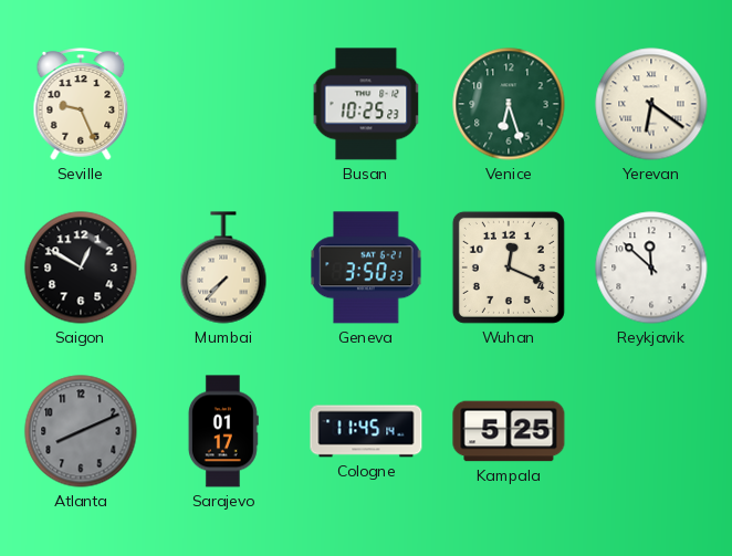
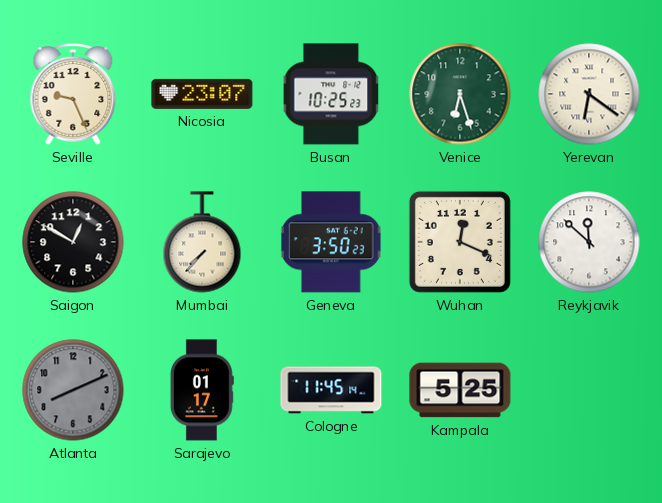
Nicosia: none -> 23:07 (202, 94)
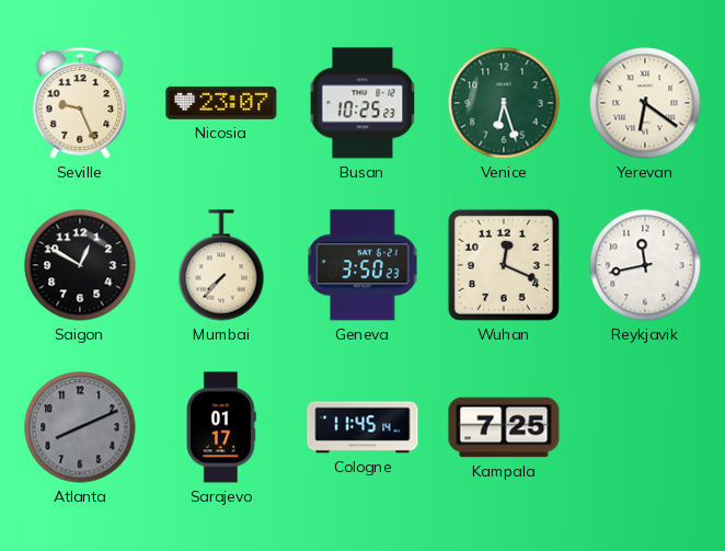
Reykjavik: 11:52 -> 11:43 (645, 265)
Kampala: 5:25 -> 7:25 (504, 427)
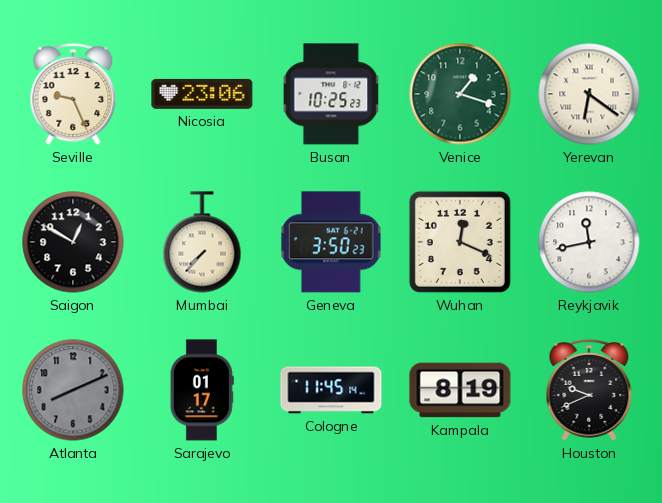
Nicosia: 23:07 -> 23:06 (202, 94)
Venice: 6:27 -> 1:18 (460, 94)
Kampala: 7:25 -> 8:19 (460, 390)
Houston: none -> 9:41 (589, 391)
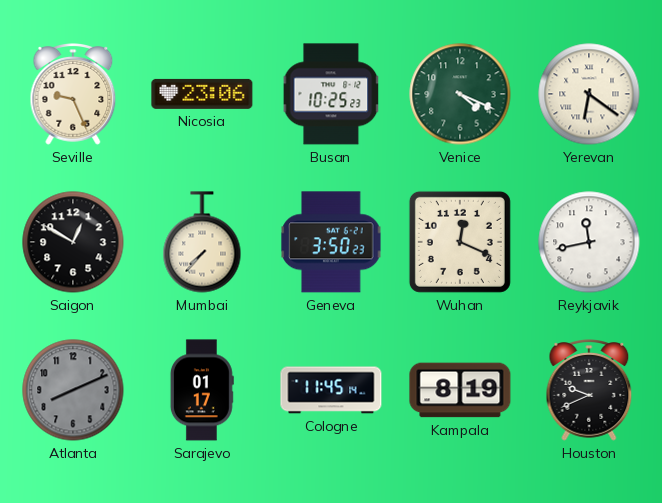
Venice: 1:18 -> 4:19 (460, 94)
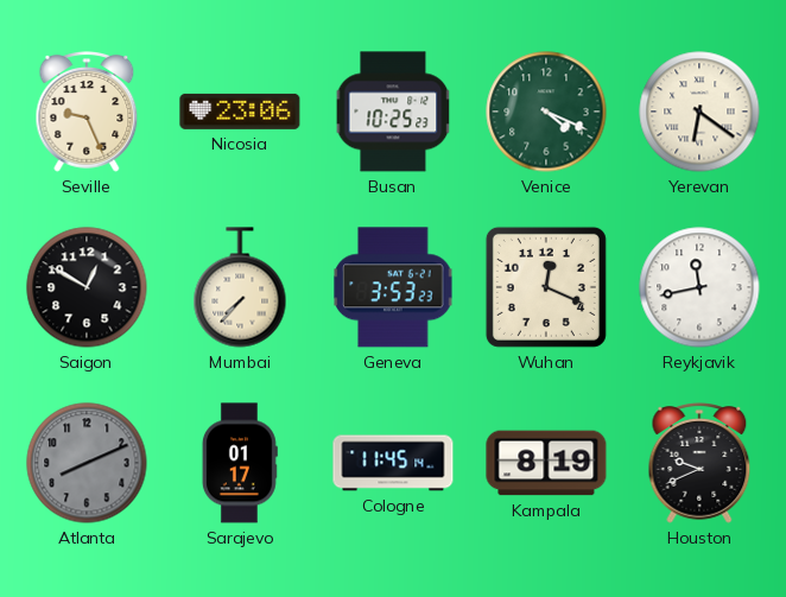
Geneva: 3:50 -> 3:53 (393, 287)
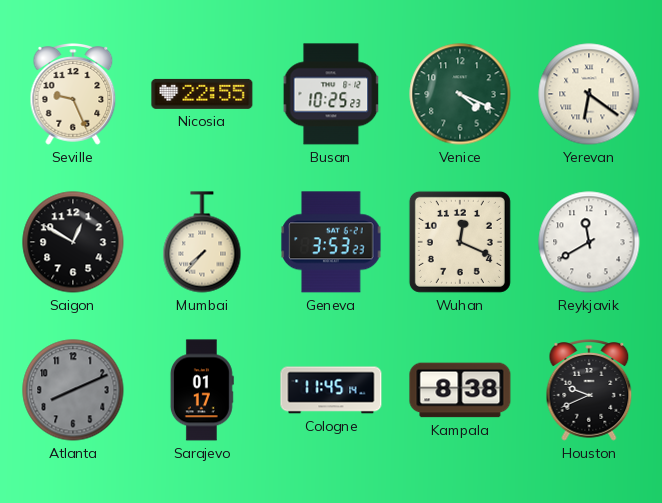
Nicosia: 23:06 -> 22:55 (202, 94)
Reykjavik: 11:43 -> 11:40 (589, 242)
Kampala: 8:19 -> 8:38 (460, 390)
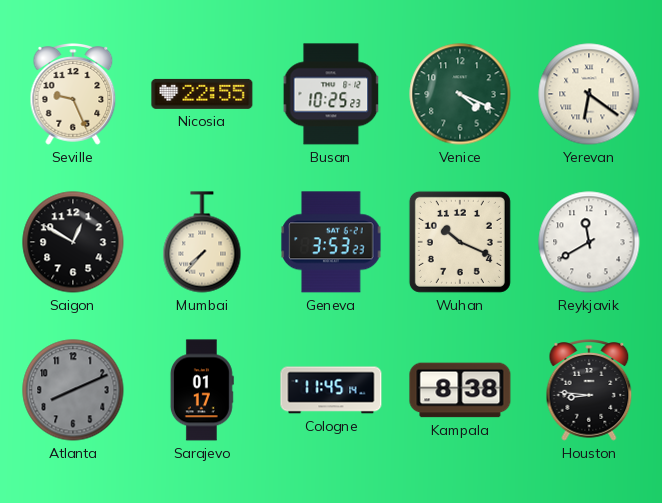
Wuhan: 12:19 -> 10:19 (460, 242)
Houston: 9:41 -> 8:46 (589, 391)
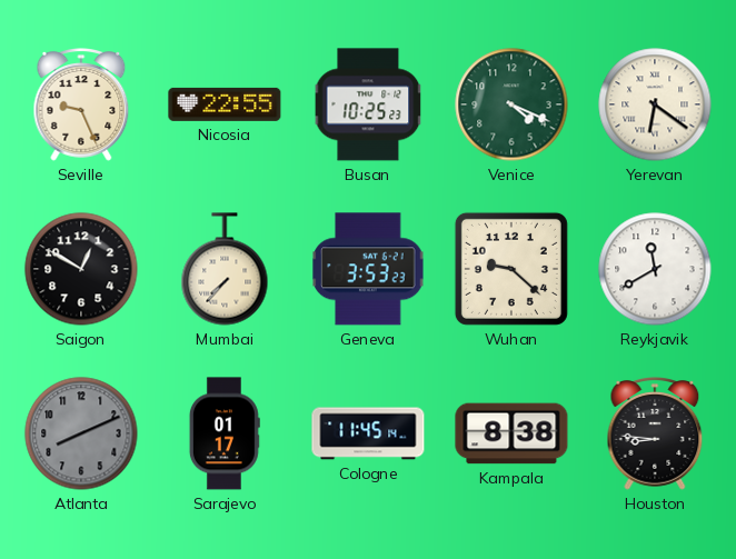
Wuhan: 10:19 -> 9:22 (511, 269)
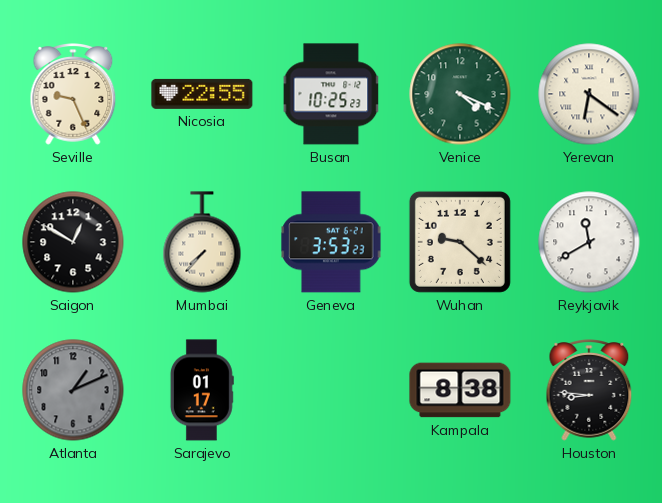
Atlanta: 8:11 -> 1:11 (73, 390)
Cologne: 11:45 -> none (368, 433)
